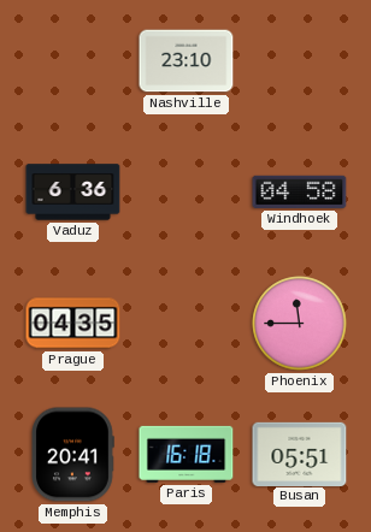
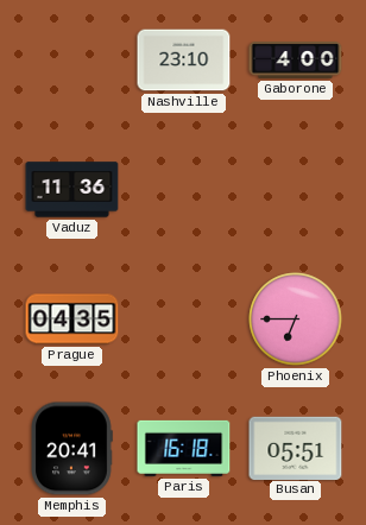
Gaborone: none -> 4:00 (296, 61)
Vaduz: 6:36 -> 11:36 (72, 190)
Windhoek: 04:58 -> none (300, 191)
Phoenix: 11:45 -> 6:45 (296, 320)
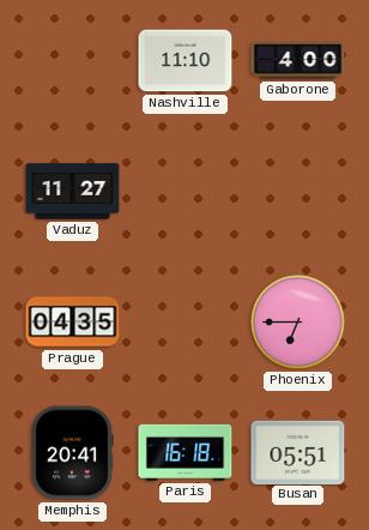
Nashville: 23:10 -> 11:10 (186, 61)
Vaduz: 11:36 -> 11:27 (73, 192)
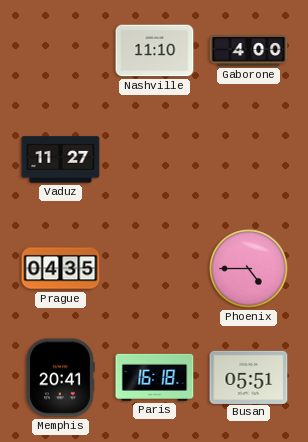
Phoenix: 6:45 -> 4:45 (249, 269)
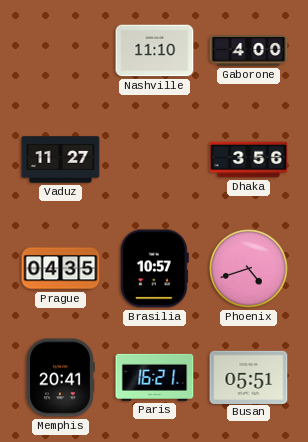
Dhaka: none -> 3:56 (249, 160)
Brasilia: none -> 10:57 (154, 269)
Phoenix: 4:45 -> 4:42 (249, 269)
Paris: 16:18 -> 16:21 (155, 377)
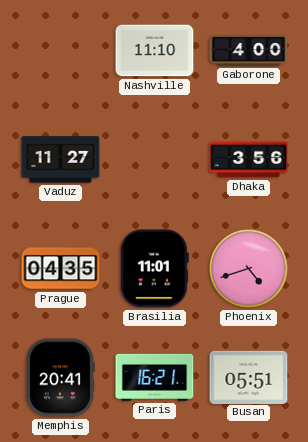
Brasilia: 10:57 -> 11:01 (154, 269)
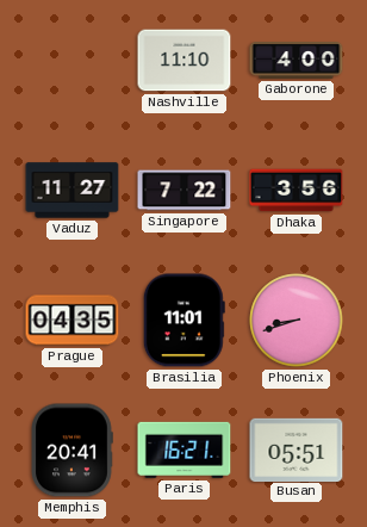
Singapore: none -> 7:22 (185, 191)
Phoenix: 4:42 -> 8:42 (297, 321)
